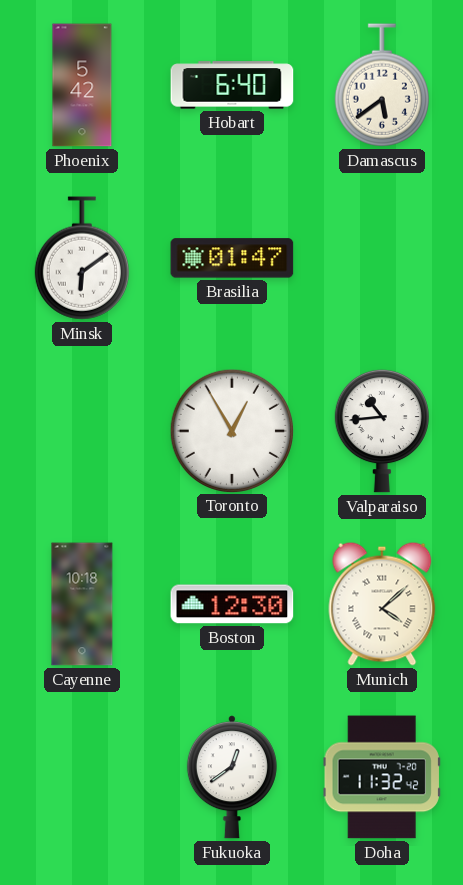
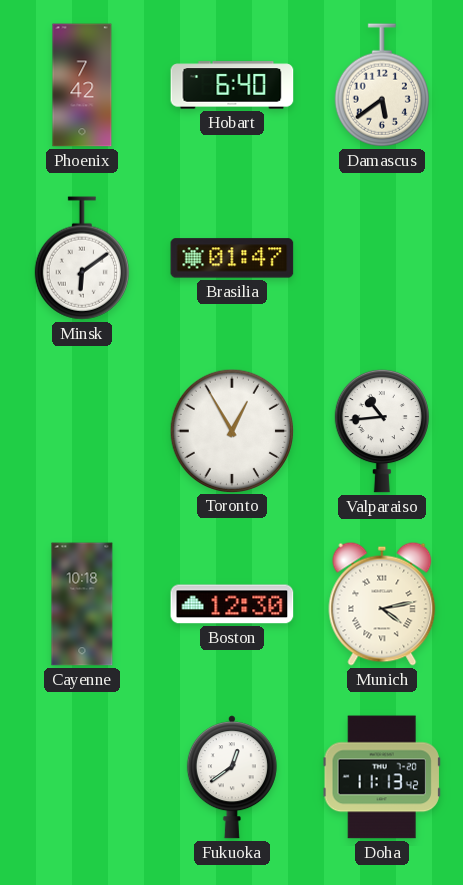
Phoenix: 5:42 -> 7:42 (82, 85)
Munich: 4:08 -> 4:13 (382, 604)
Doha: 11:32 -> 11:13 (382, 777)
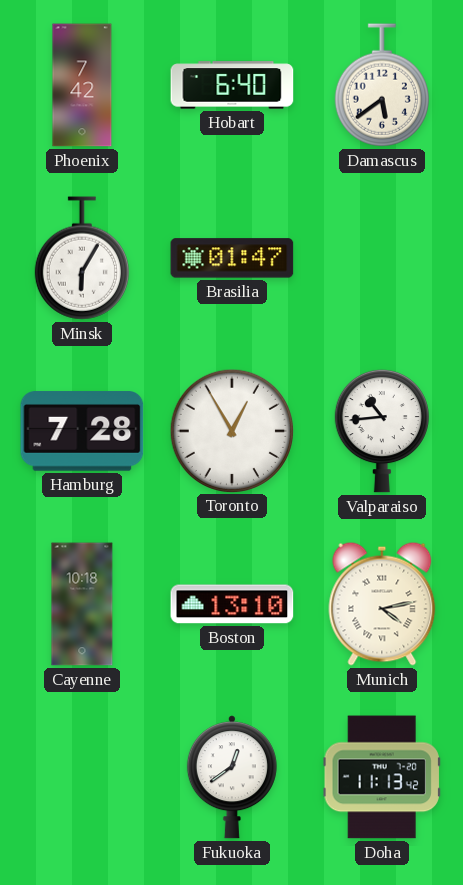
Minsk: 6:09 -> 6:05 (82, 258)
Hamburg: none -> 7:28 (82, 431)
Boston: 12:30 -> 13:10 (232, 604)
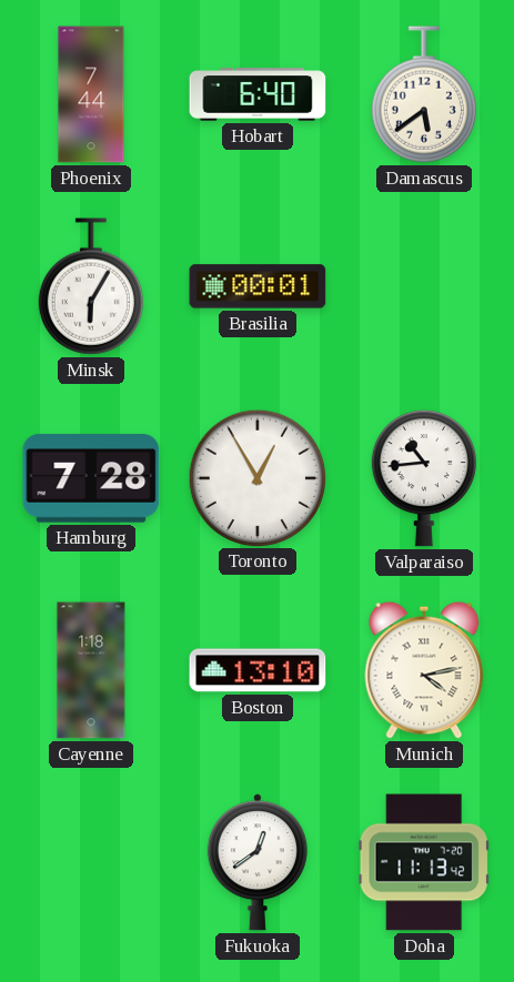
Phoenix: 7:42 -> 7:44 (91, 94)
Brasilia: 01:47 -> 00:01 (258, 286)
Cayenne: 10:18 -> 1:18 (91, 670)
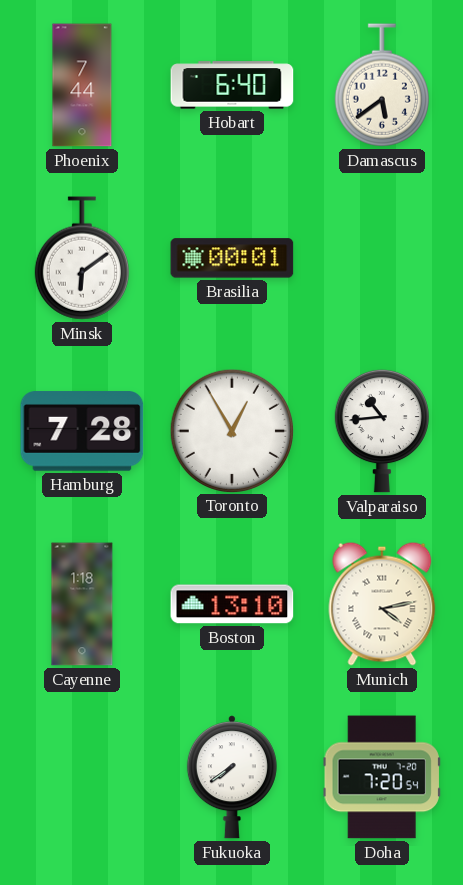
Minsk: 6:05 -> 6:09 (82, 258)
Fukuoka: 12:39 -> 7:39 (232, 777)
Doha: 11:13 -> 7:20 (382, 777)
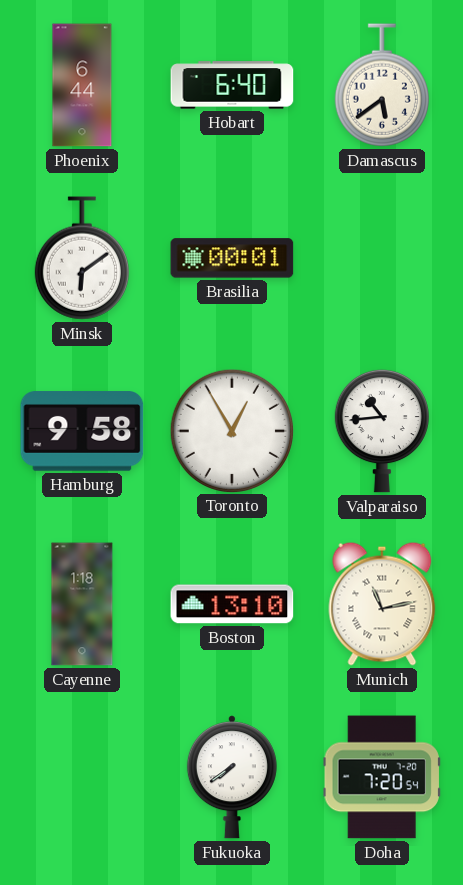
Phoenix: 7:44 -> 6:44 (82, 85)
Hamburg: 7:28 -> 9:58 (82, 431)
Munich: 4:13 -> 11:13 (382, 604)
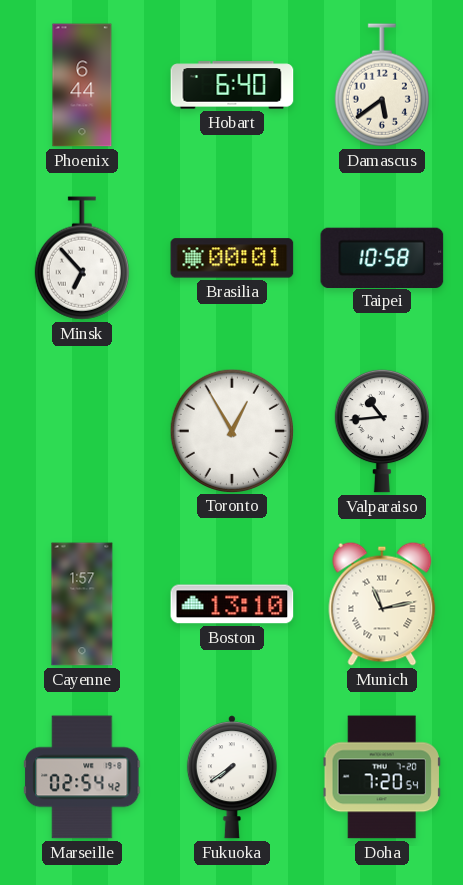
Minsk: 6:09 -> 6:53 (82, 258)
Taipei: none -> 10:58 (382, 257)
Hamburg: 9:58 -> none (82, 431)
Cayenne: 1:18 -> 1:57 (82, 604)
Marseille: none -> 02:54 (82, 777)
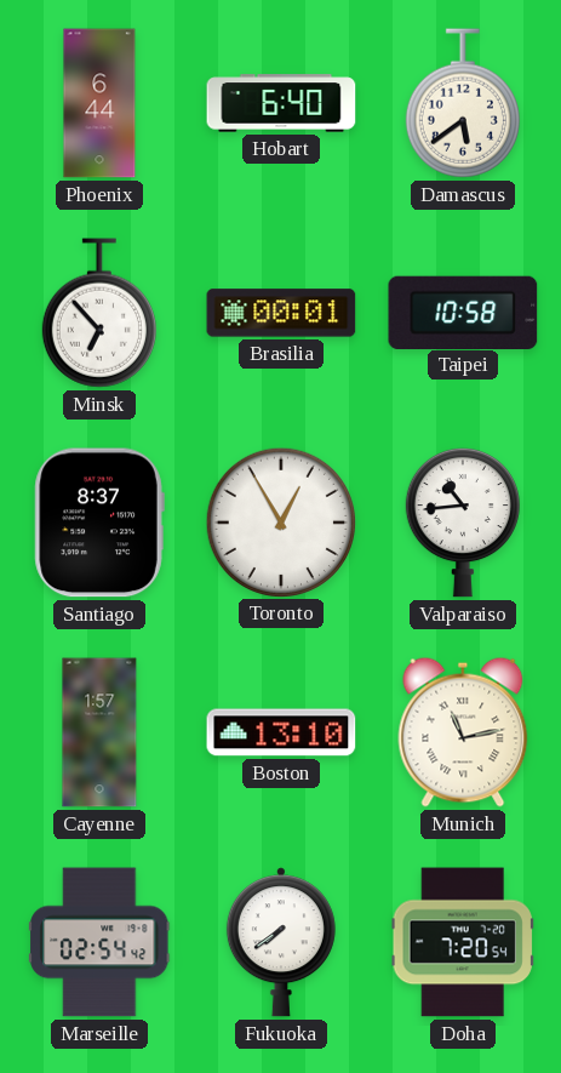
Santiago: none -> 8:37 (99, 523)
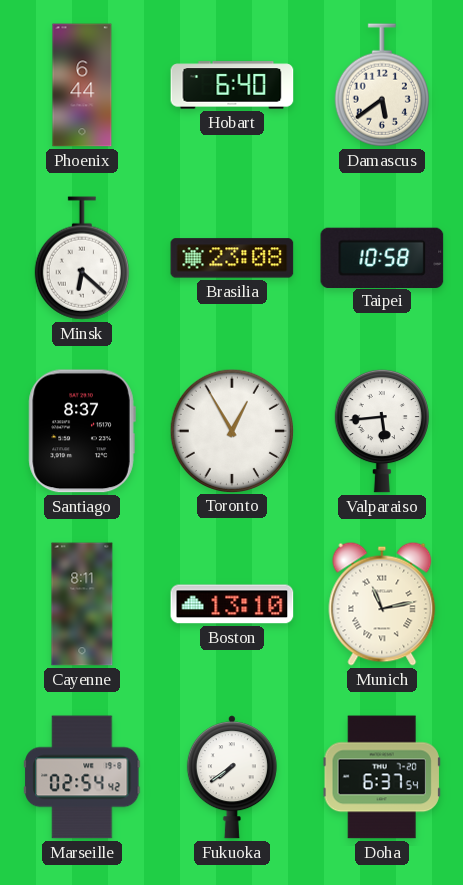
Minsk: 6:53 -> 6:22 (82, 258)
Brasilia: 00:01 -> 23:08 (232, 258)
Valparaiso: 10:44 -> 5:44 (382, 431)
Cayenne: 1:57 -> 8:11 (82, 604)
Doha: 7:20 -> 6:37 (382, 777)
